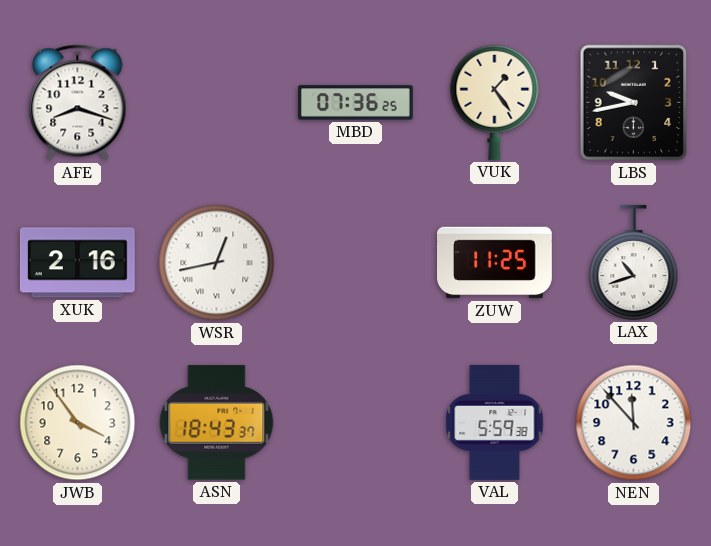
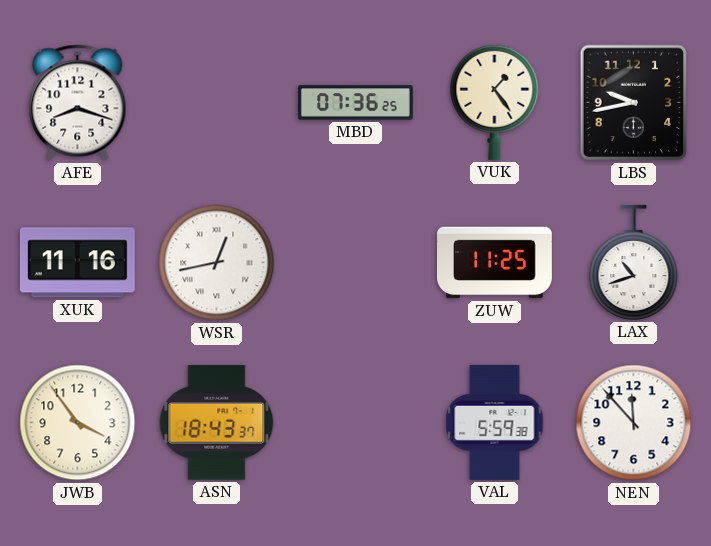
XUK: 2:16 -> 11:16 (77, 263)
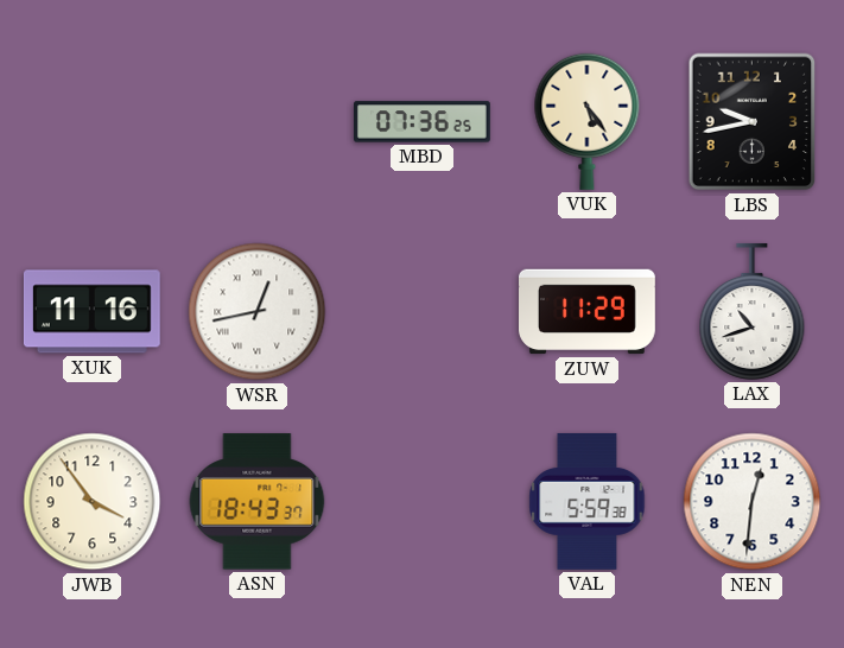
AFE: 8:18 -> none (78, 103)
VUK: 1:24 -> 5:24 (588, 121)
ZUW: 11:25 -> 11:29 (588, 312)
NEN: 11:53 -> 12:31 (753, 502)
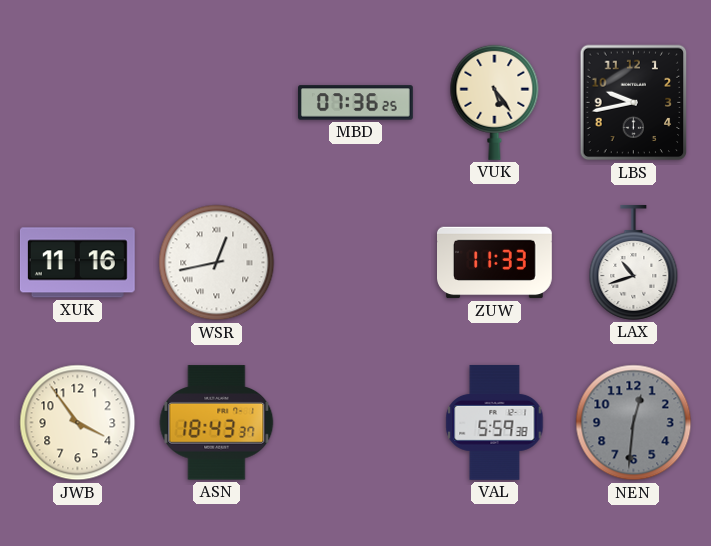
ZUW: 11:29 -> 11:33 (495, 263)
NEN dial: white -> grey (634, 423)
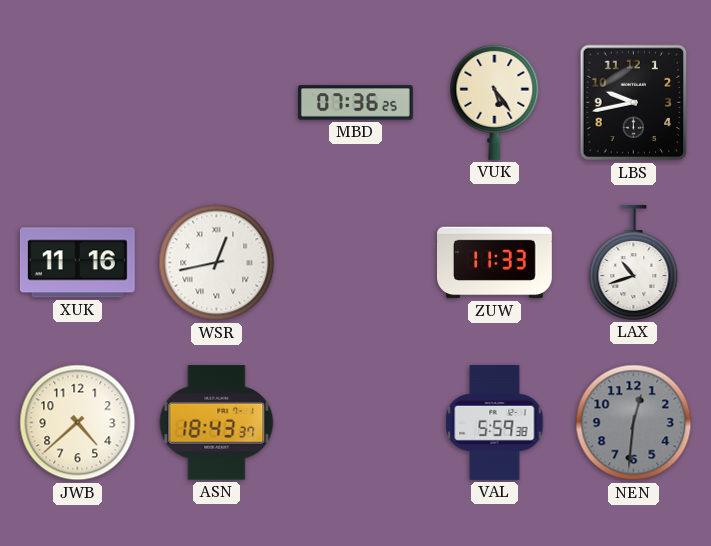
JWB: 3:54 -> 4:38 (78, 423)
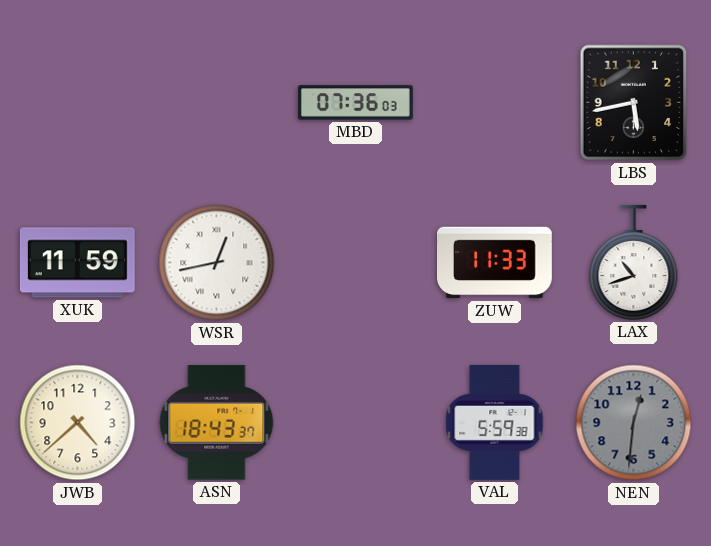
MBD: 07:36:25 -> 07:36:03 (356, 103)
VUK: 5:24 -> none (495, 102)
LBS: 9:43 -> 5:43 (634, 103)
XUK: 11:16 -> 11:59 (77, 263)
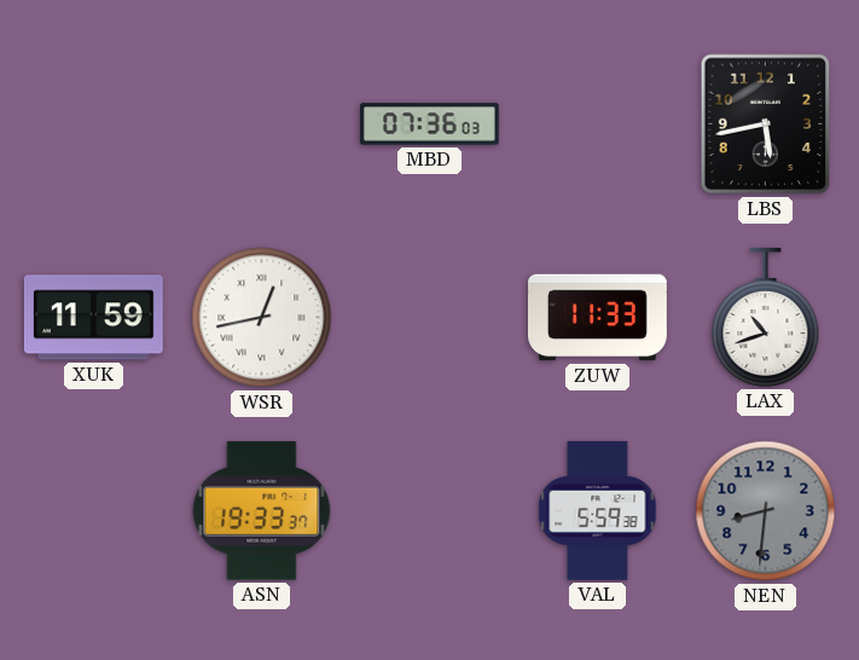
JWB: 4:38 -> none (78, 423)
ASN: 18:43 -> 19:33 (262, 511)
NEN: 12:31 -> 8:31 (766, 511)
